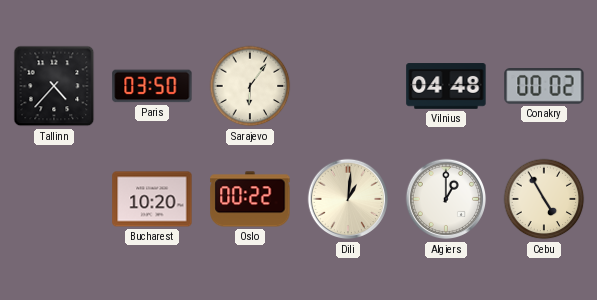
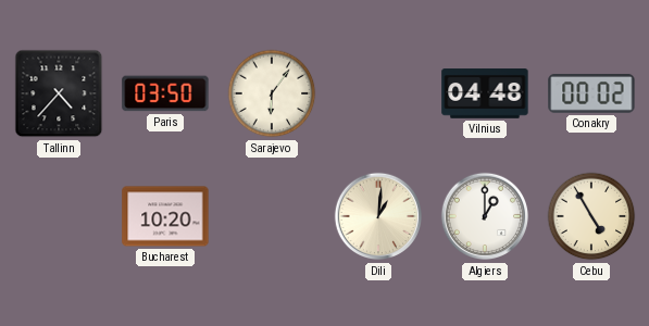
Oslo: 00:22 -> none (250, 199)
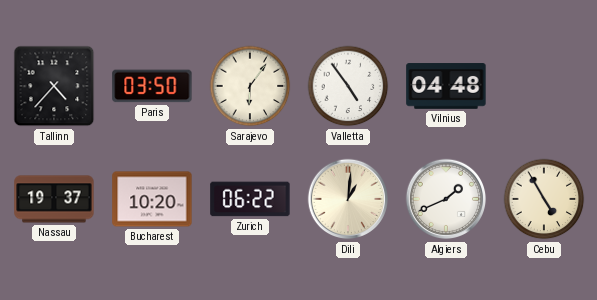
Valletta: none -> 4:54 (348, 86)
Conakry: 00:02 -> none (591, 95)
Nassau: none -> 19:37 (54, 199)
Zurich: none -> 06:22 (250, 199)
Algiers: 1:00 -> 1:41 (446, 199)
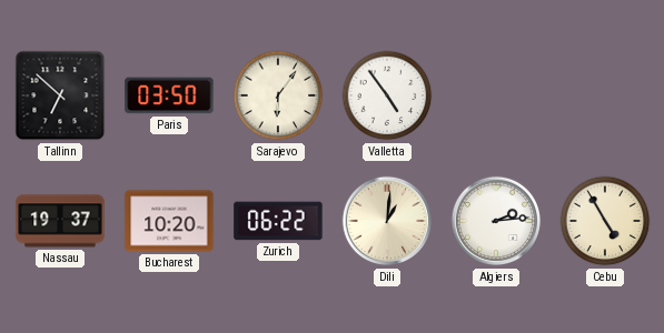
Tallinn: 4:37 -> 6:52 (60, 95)
Vilnius: 04:48 -> none (446, 86)
Algiers: 1:41 -> 2:14 (496, 221)
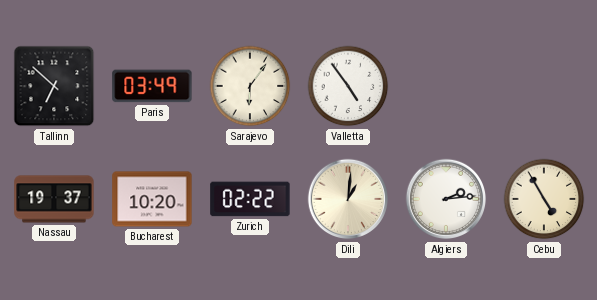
Paris: 03:50 -> 03:49 (152, 86)
Zurich: 06:22 -> 02:22 (250, 199)
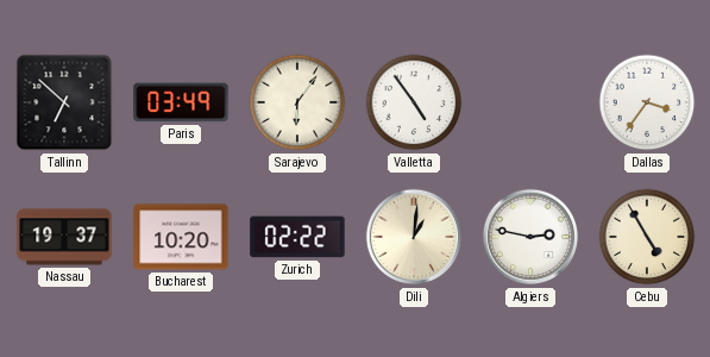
Dallas: none -> 3:36 (647, 102)
Algiers: 2:14 -> 2:47 (530, 237)
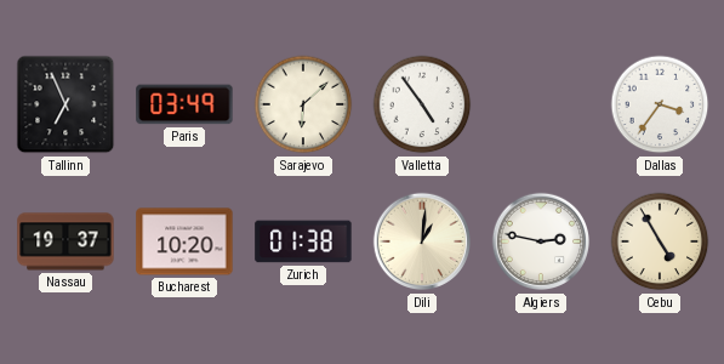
Tallinn: 6:52 -> 6:56 (65, 104)
Sarajevo: 6:06 -> 6:08 (303, 104)
Zurich: 02:22 -> 01:38 (303, 241)
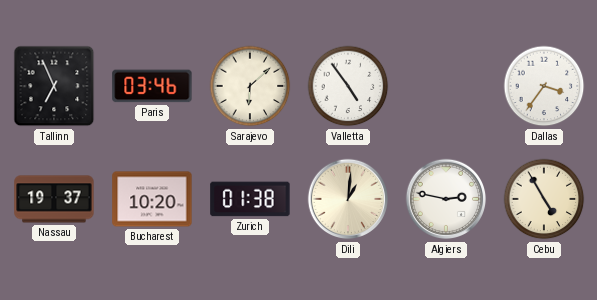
Paris: 03:49 -> 03:46 (152, 86)
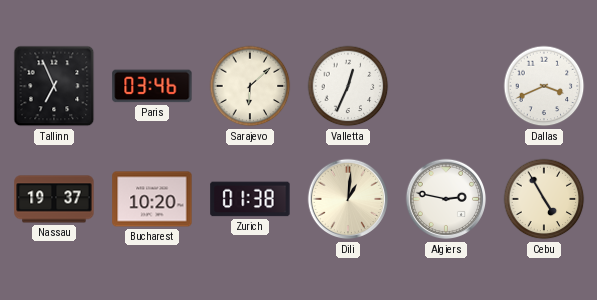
Valletta: 4:54 -> 12:34 (348, 86)
Dallas: 3:36 -> 3:41 (544, 86)
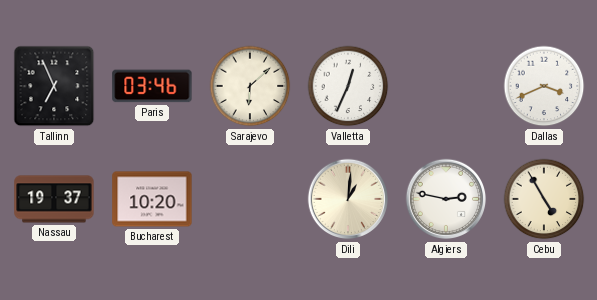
Zurich: 01:38 -> none (250, 199)
